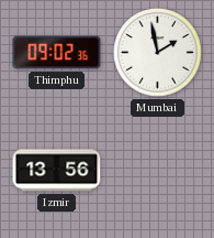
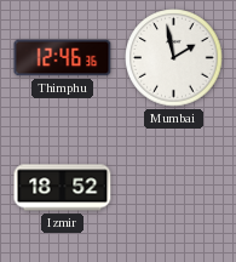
Thimphu: 09:02 -> 12:46 (63, 58)
Izmir: 13:56 -> 18:52 (63, 188)
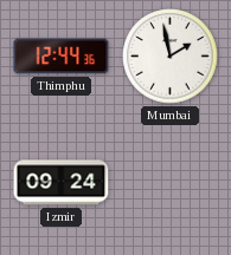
Thimphu: 12:46 -> 12:44 (62, 57)
Izmir: 18:52 -> 09:24 (62, 183)
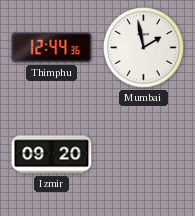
Izmir: 09:24 -> 09:20 (52, 155)
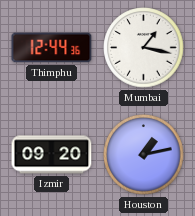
Mumbai: 1:58 -> 1:17 (144, 48)
Houston: none -> 1:13 (144, 155)
